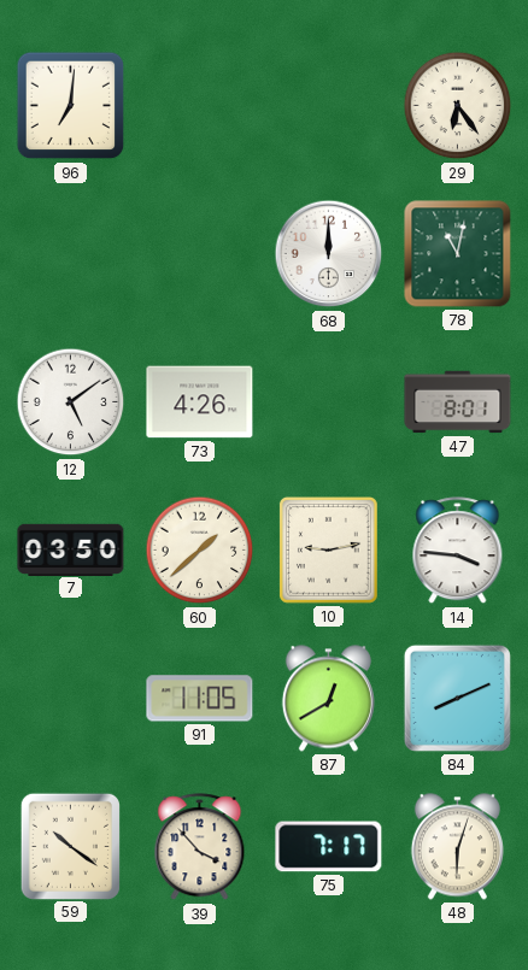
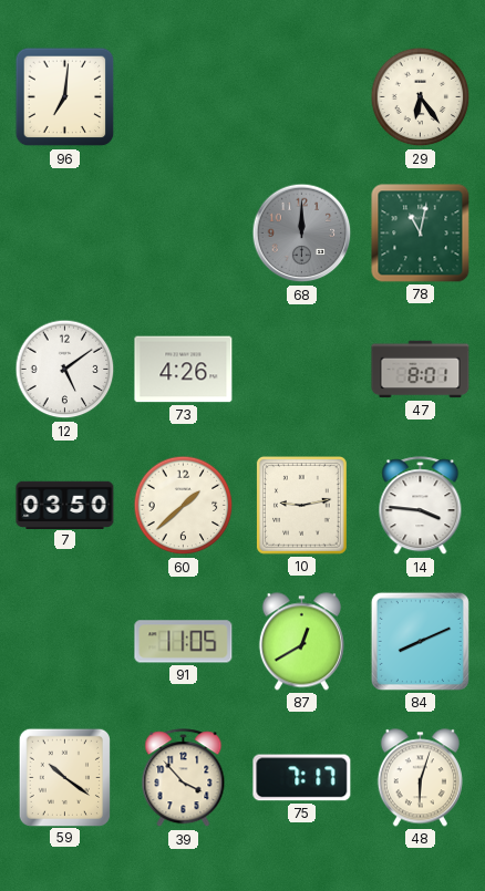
68 dial: white -> grey (302, 234)
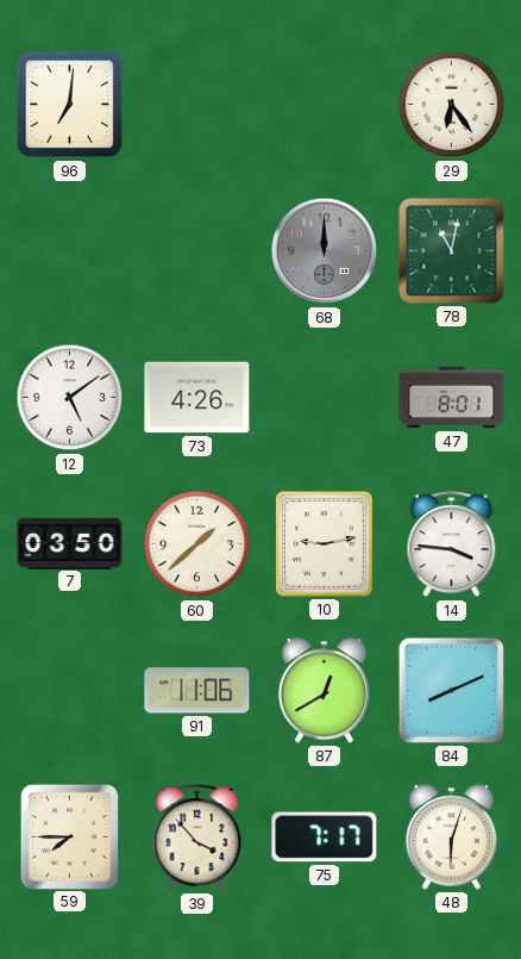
91: 11:05 -> 11:06 (197, 691)
59: 10:21 -> 7:45 (69, 836)
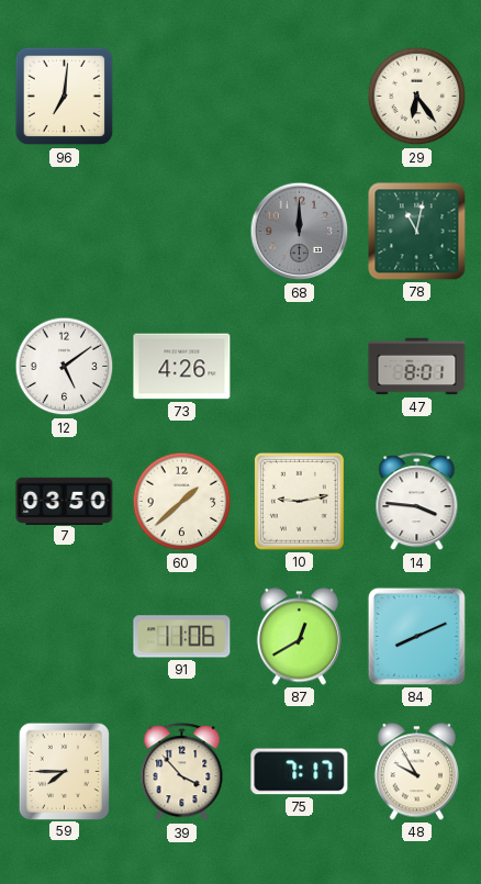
48: 6:03 -> 9:55 (416, 772)
